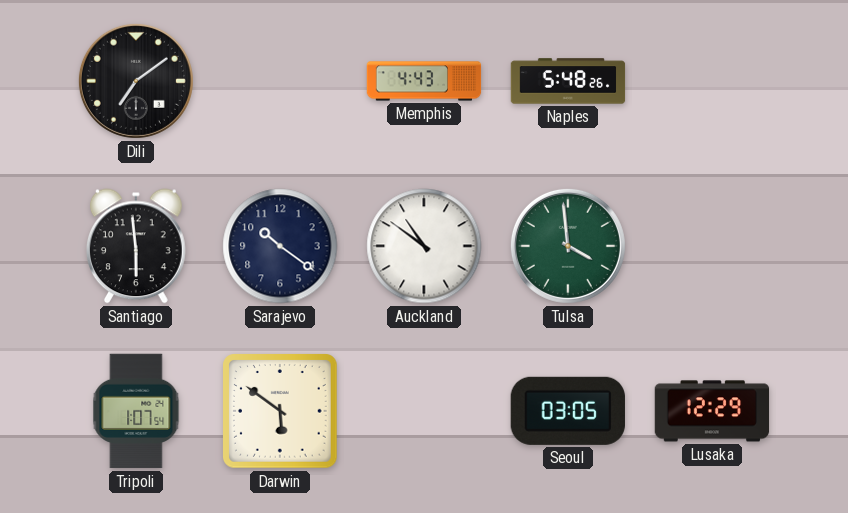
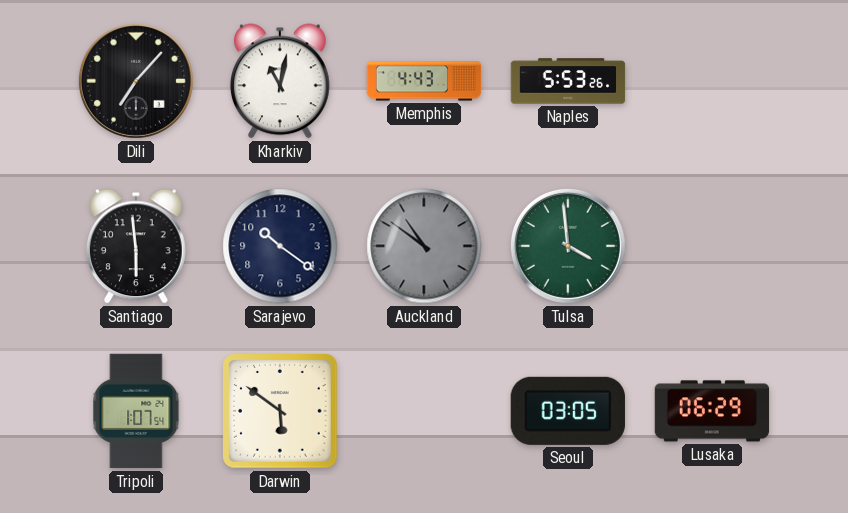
Dili: 7:09 -> 7:07 (136, 81)
Kharkiv: none -> 11:02 (280, 81)
Naples: 5:48 -> 5:53 (568, 81)
Auckland dial: white -> grey (424, 246)
Lusaka: 12:29 -> 06:29 (712, 411)
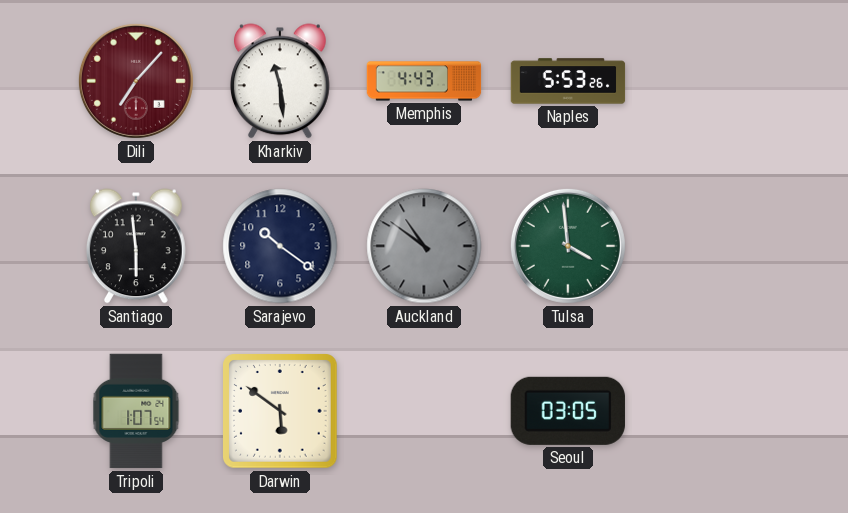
Dili dial: black -> burgundy (136, 81)
Kharkiv: 11:02 -> 11:29 (280, 81)
Lusaka: 06:29 -> none (712, 411)
